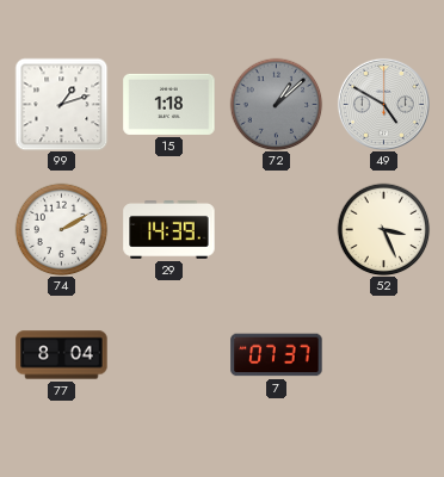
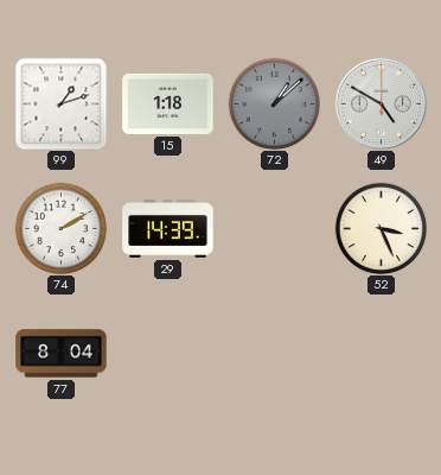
7: 07:37 -> none (277, 355)
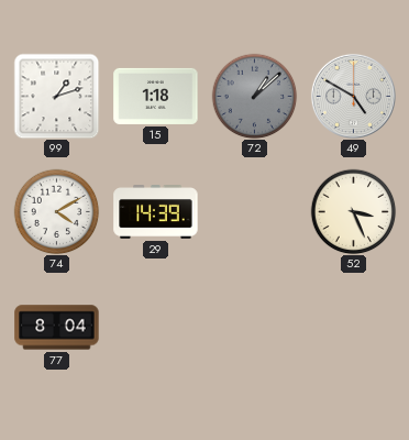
74: 2:10 -> 4:10 (56, 211)
